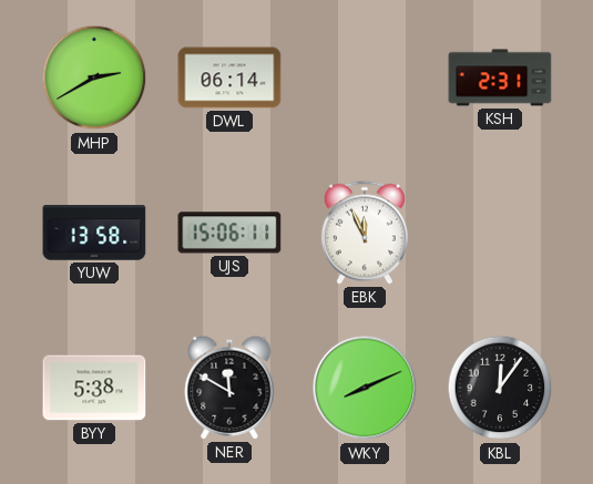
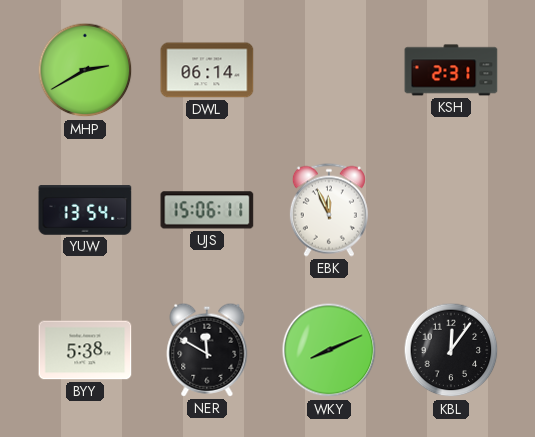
YUW: 13:58 -> 13:54 (85, 210)
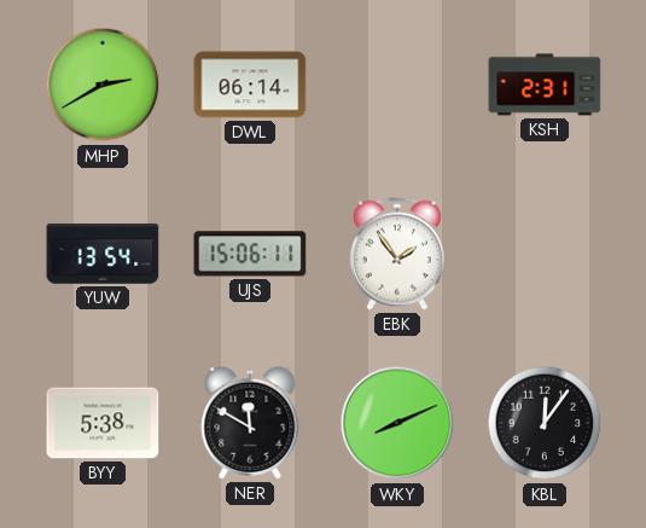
EBK: 11:56 -> 1:54 (397, 254)
